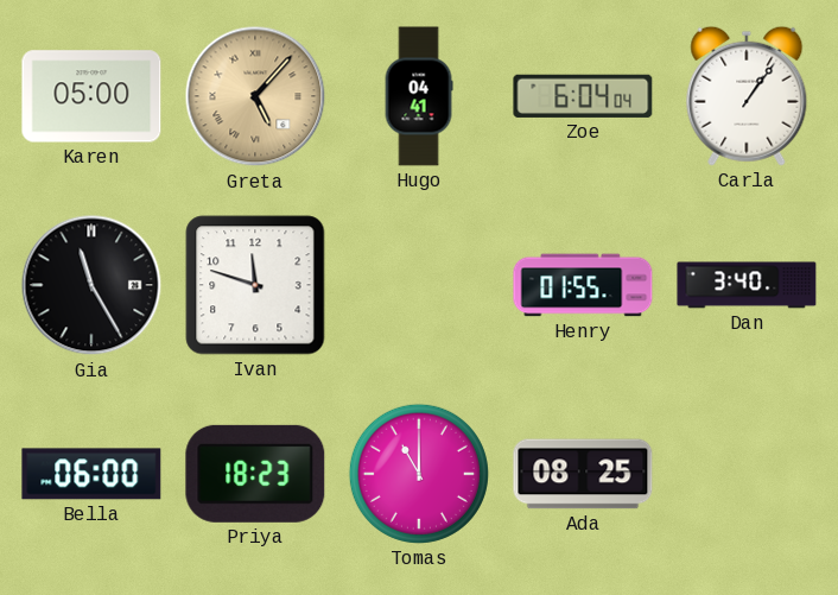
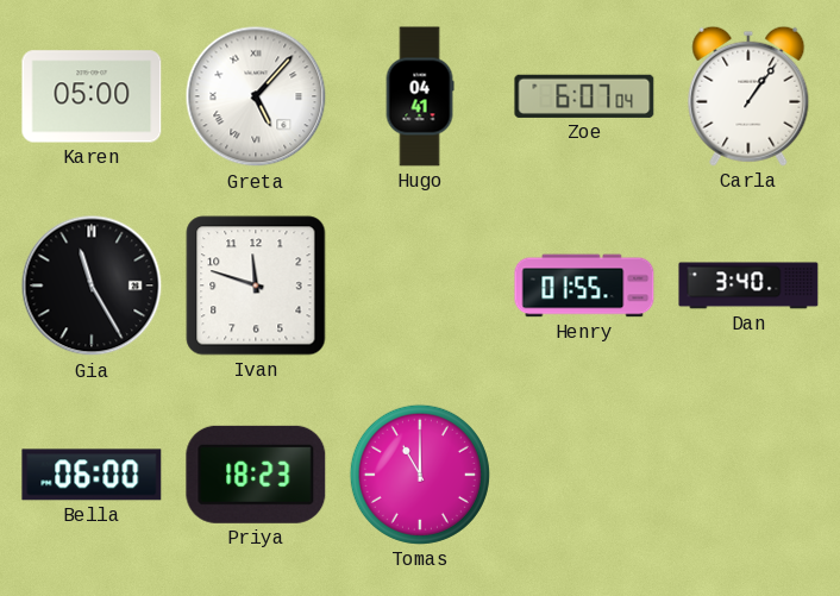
Greta dial: champagne -> white (256, 96)
Zoe: 6:04 -> 6:07 (584, 96)
Ada: 08:25 -> none (583, 474)
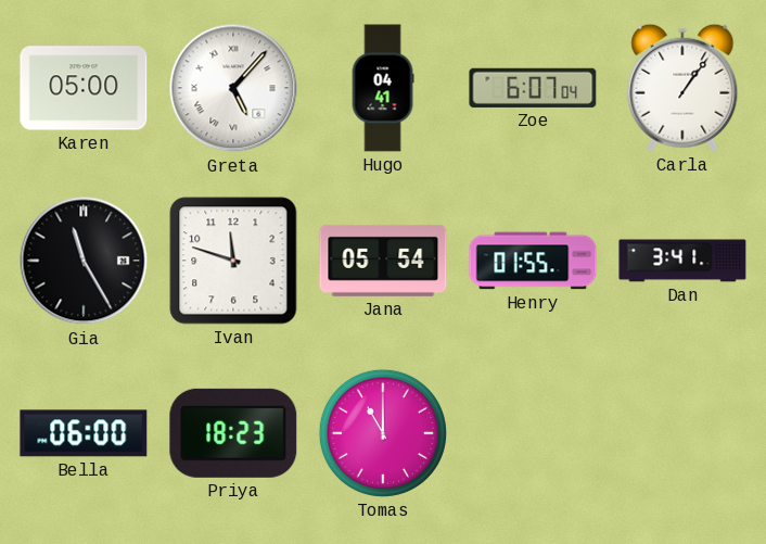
Jana: none -> 05:54 (383, 261)
Dan: 3:40 -> 3:41 (682, 261)
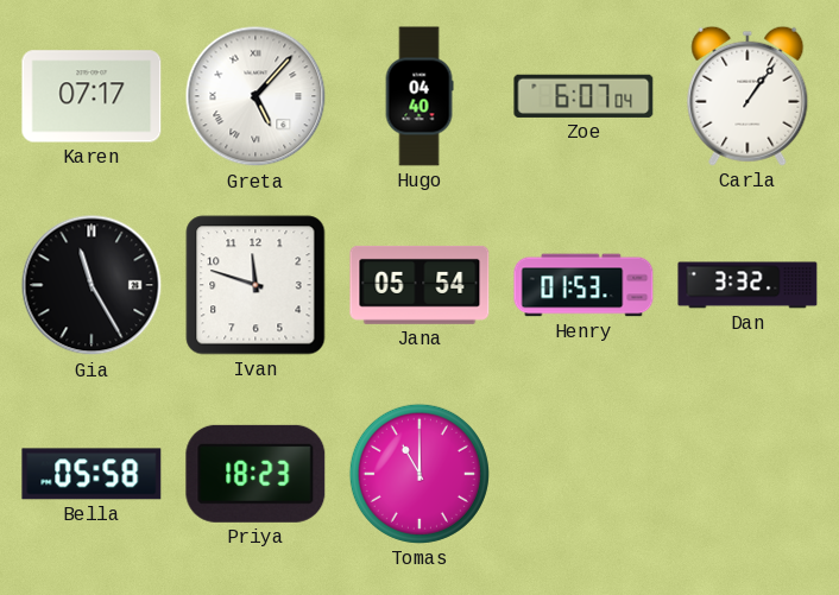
Karen: 05:00 -> 07:17 (92, 96)
Hugo: 04:41 -> 04:40 (419, 96)
Henry: 01:55 -> 01:53 (583, 285)
Dan: 3:41 -> 3:32 (747, 285)
Bella: 06:00 -> 05:58 (92, 474)
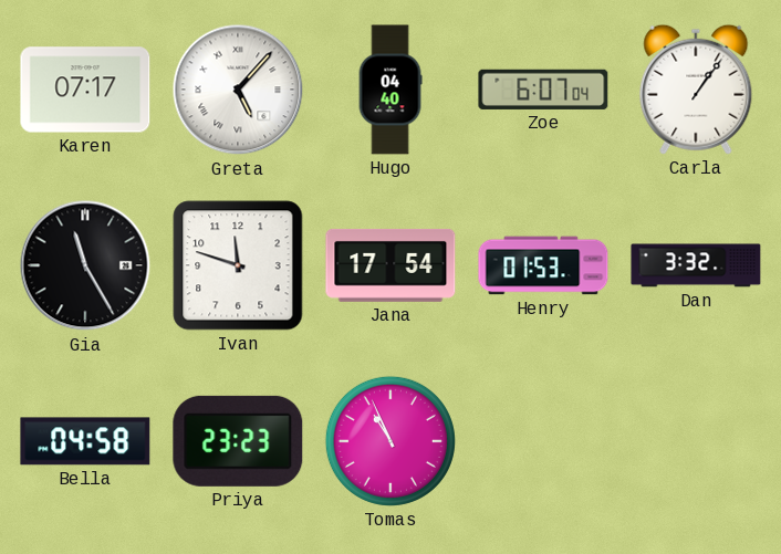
Jana: 05:54 -> 17:54 (390, 265)
Bella: 05:58 -> 04:58 (85, 441)
Priya: 18:23 -> 23:23 (238, 441)
Tomas: 11:00 -> 10:56 (390, 441)
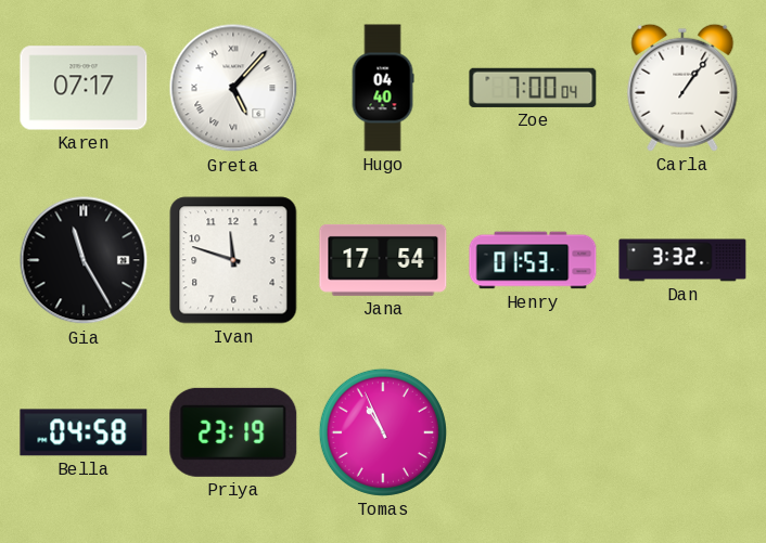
Zoe: 6:07 -> 7:00 (533, 88)
Priya: 23:23 -> 23:19 (233, 432)
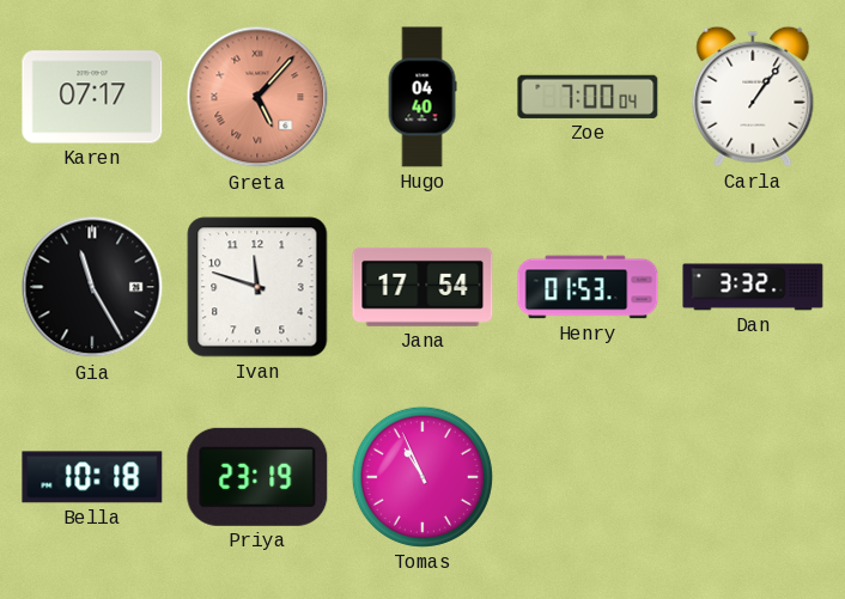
Greta dial: white -> salmon (257, 97)
Bella: 04:58 -> 10:18 (92, 477)
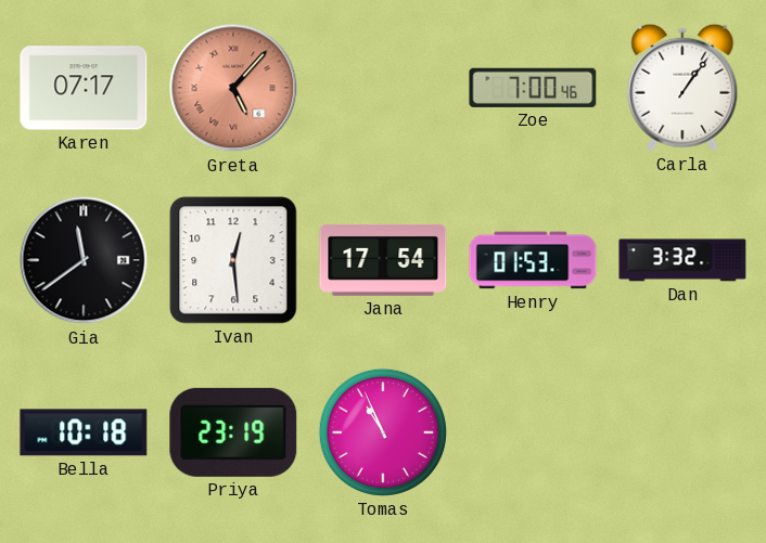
Hugo: 04:40 -> none (423, 97)
Zoe: 7:00:04 -> 7:00:46 (533, 88)
Gia: 11:25 -> 11:39 (84, 260)
Ivan: 11:48 -> 12:29 (233, 260)
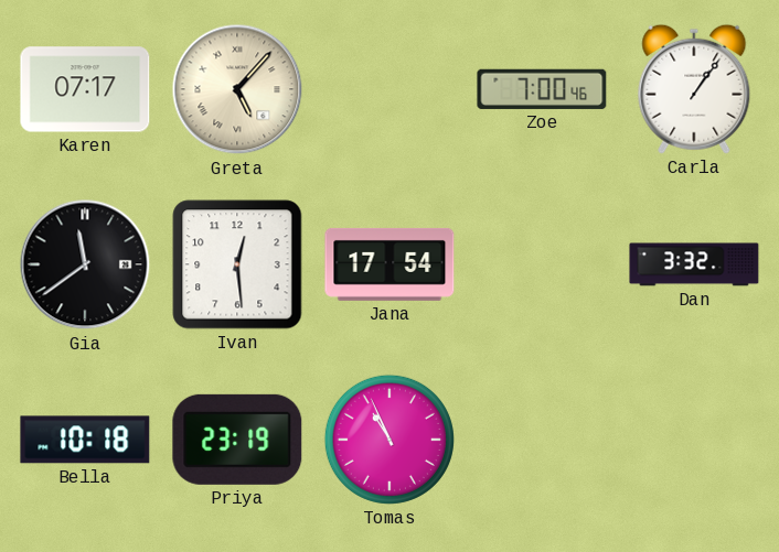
Greta dial: salmon -> cream (237, 89)
Henry: 01:53 -> none (533, 260)
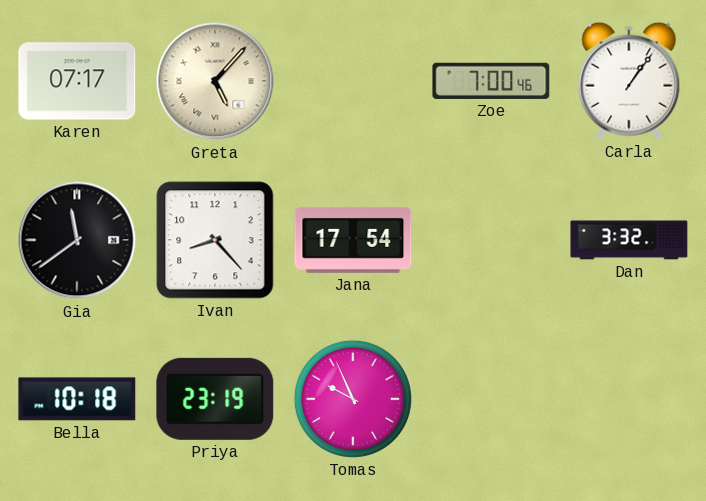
Ivan: 12:29 -> 8:23 (215, 240)
Tomas: 10:56 -> 9:56 (353, 399)
